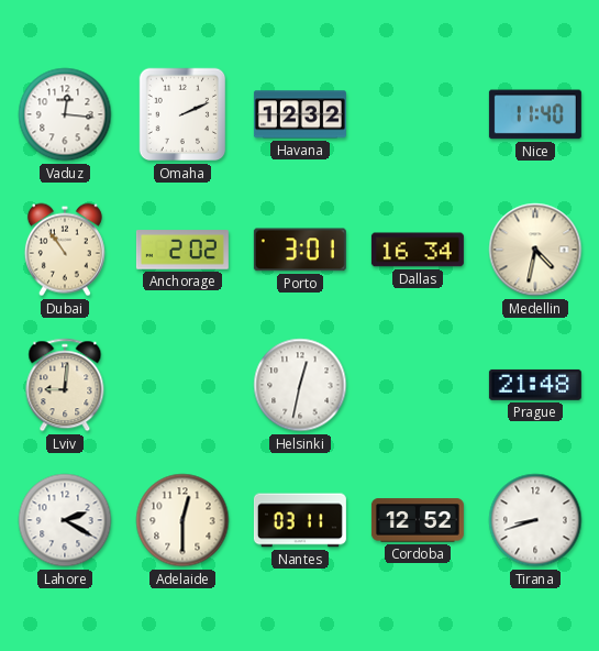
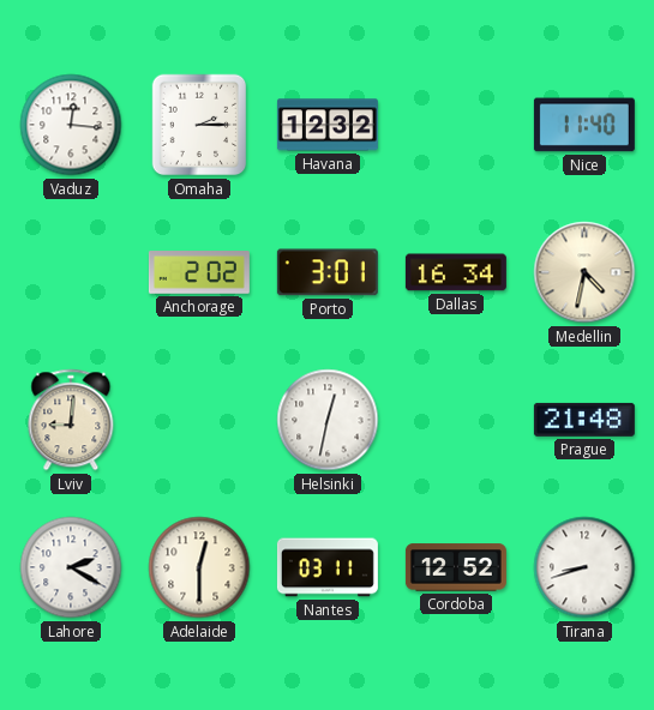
Omaha: 2:11 -> 2:15 (199, 125)
Dubai: 10:54 -> none (65, 250)
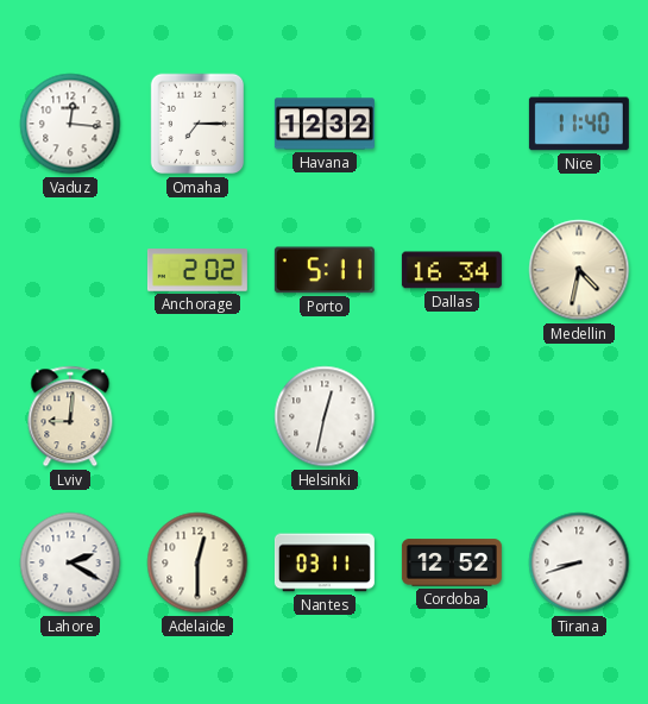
Omaha: 2:15 -> 7:15 (197, 124)
Porto: 3:01 -> 5:11 (325, 270)
Prague: 21:48 -> none (584, 420)
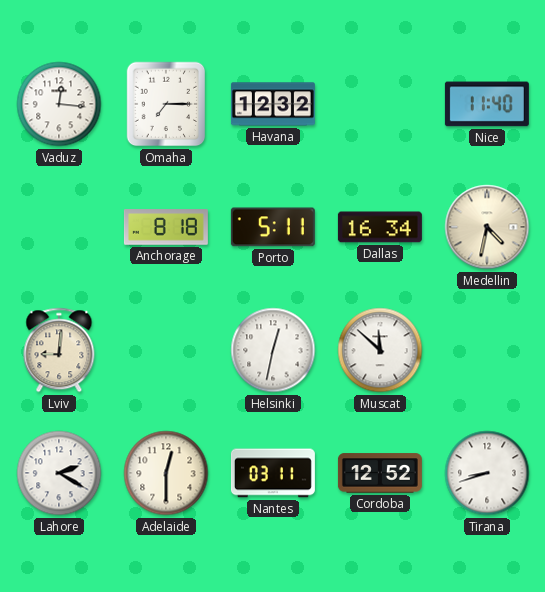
Anchorage: 2:02 -> 8:18 (166, 227)
Muscat: none -> 11:52 (380, 350)
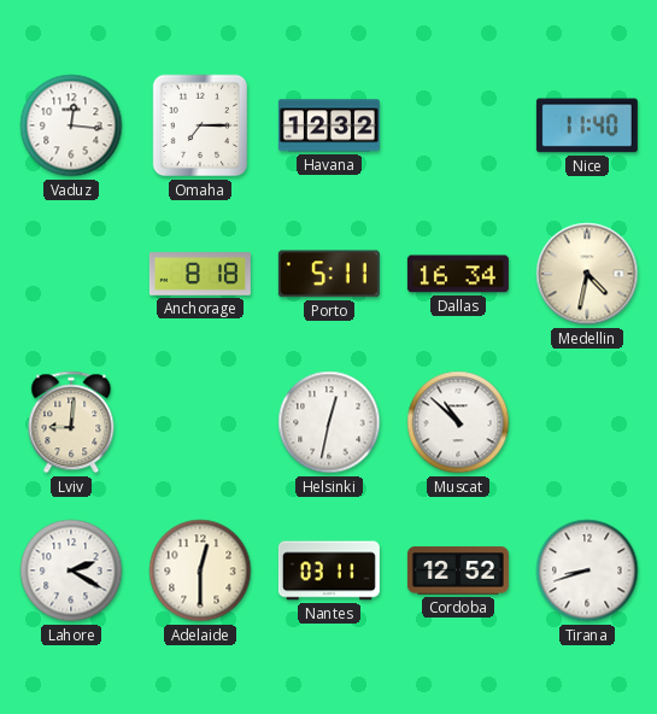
Muscat: 11:52 -> 10:52 (458, 422)
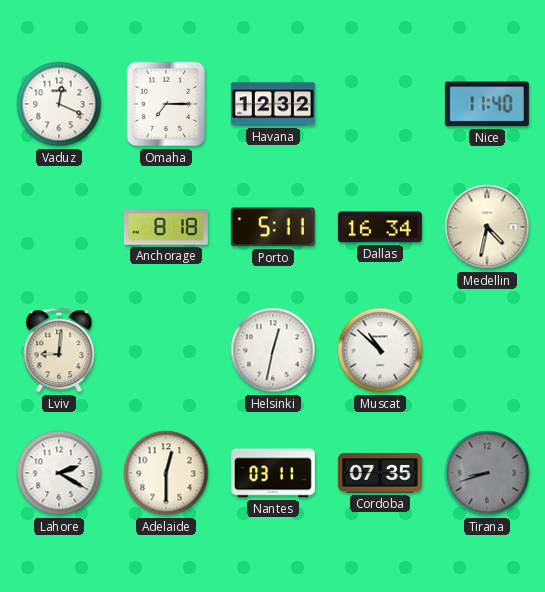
Vaduz: 12:16 -> 12:19 (59, 104)
Cordoba: 12:52 -> 07:35 (380, 473)
Tirana dial: white -> grey (487, 473)
